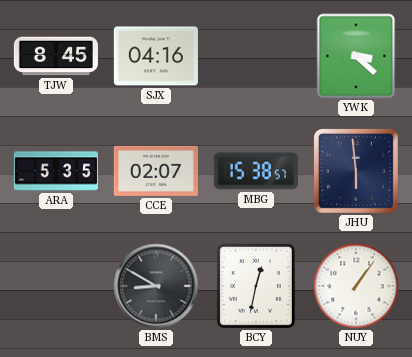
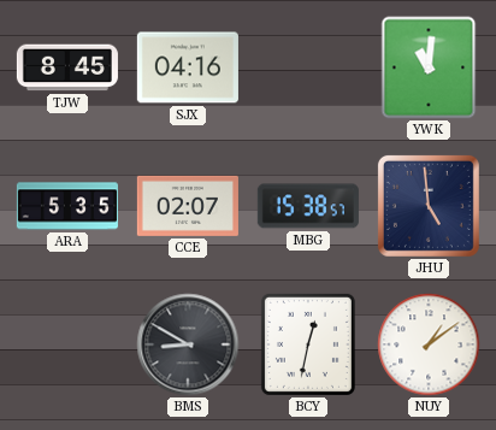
YWK: 3:22 -> 11:01 (429, 67)
JHU: 5:59 -> 4:59 (429, 206)
NUY: 1:06 -> 1:09 (429, 344)
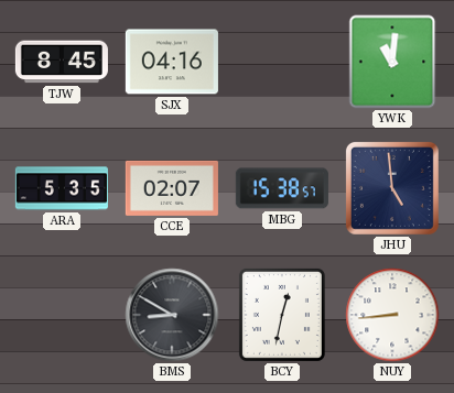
NUY: 1:09 -> 8:44 (392, 315)
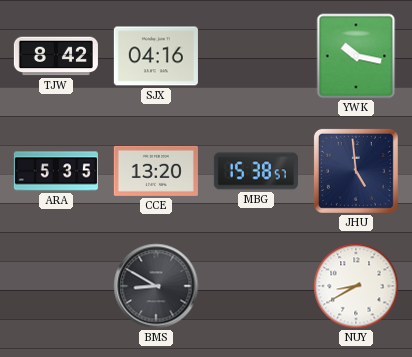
TJW: 8:45 -> 8:42 (56, 56)
YWK: 11:01 -> 10:17 (356, 56)
CCE: 02:07 -> 13:20 (156, 171)
BCY: 12:32 -> none (282, 315)
NUY: 8:44 -> 8:40 (356, 286)
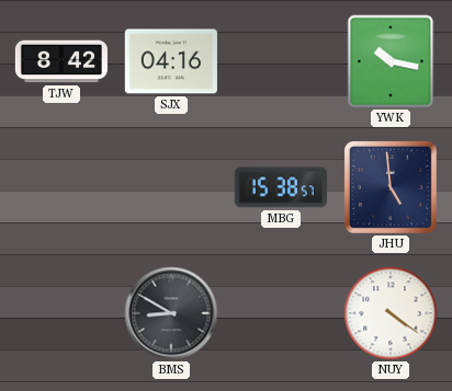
ARA: 5:35 -> none (56, 171)
CCE: 13:20 -> none (156, 171)
NUY: 8:40 -> 4:21 (391, 313)
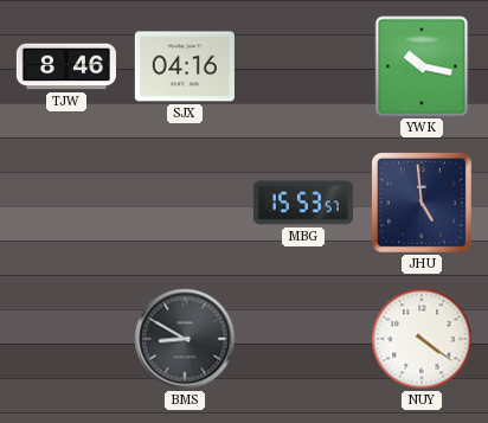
TJW: 8:42 -> 8:46 (66, 66)
MBG: 15:38 -> 15:53 (303, 203)
